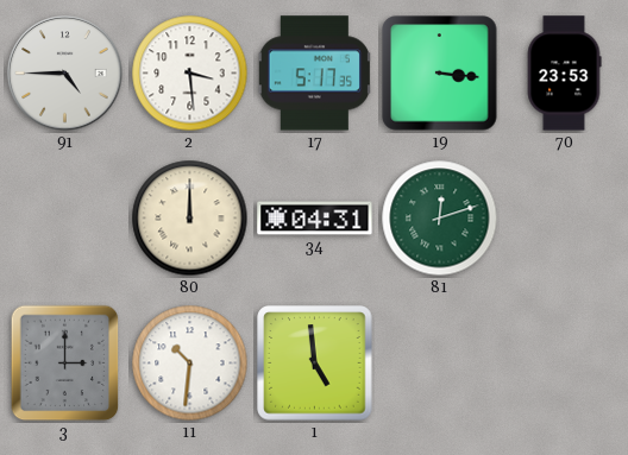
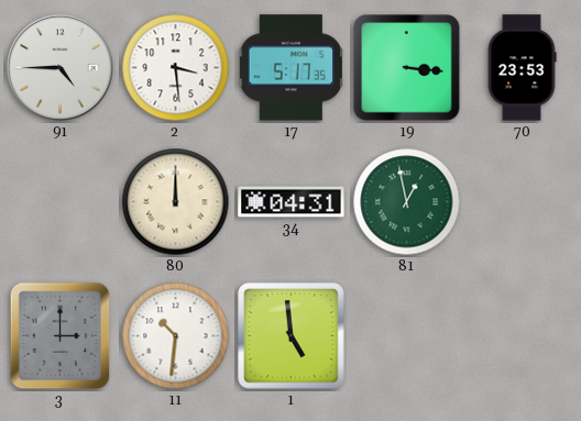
81: 12:12 -> 12:58 (407, 202)
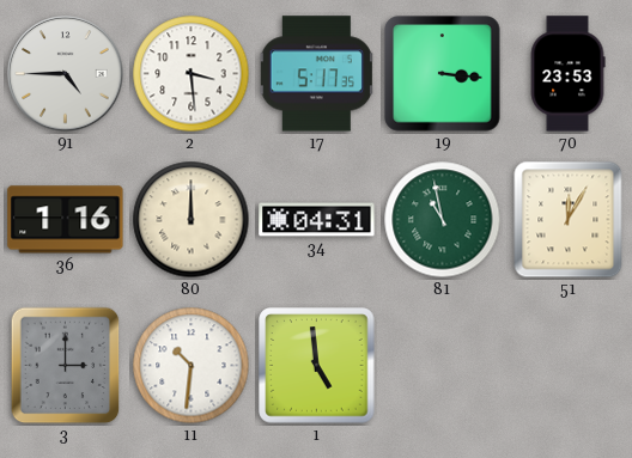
36: none -> 1:16 (66, 220)
81: 12:58 -> 10:58 (443, 220)
51: none -> 12:05 (569, 220)
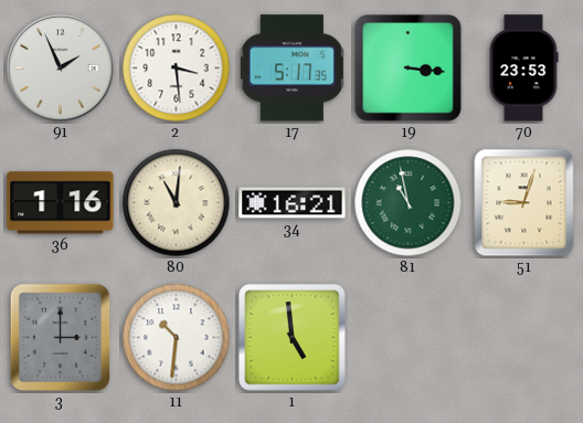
91: 4:45 -> 1:56 (61, 68)
80: 12:00 -> 11:01 (177, 203)
34: 04:31 -> 16:21 (293, 203)
51: 12:05 -> 9:03 (524, 203)
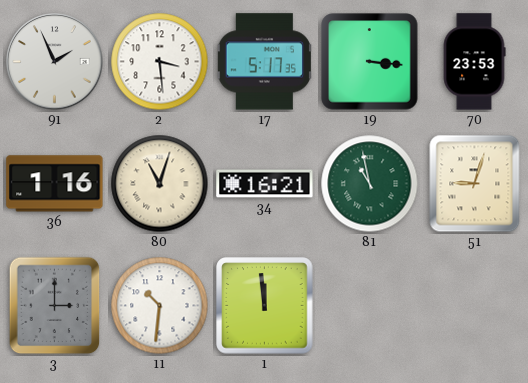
80: 11:01 -> 11:03 (160, 184)
1: 4:59 -> 11:59 (265, 306)
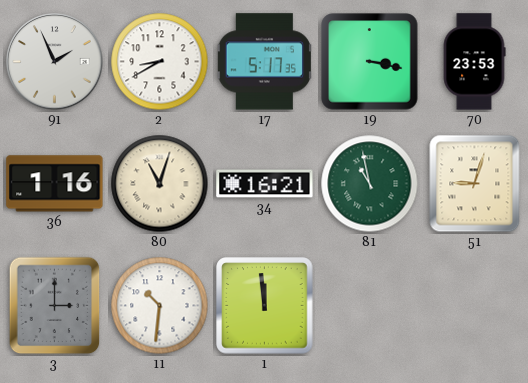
2: 3:29 -> 8:40 (160, 62)
19: 3:16 -> 3:17 (370, 62)
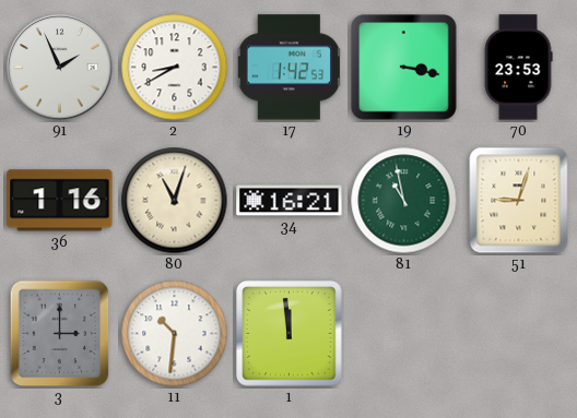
17: 5:17 -> 1:42 (288, 68)
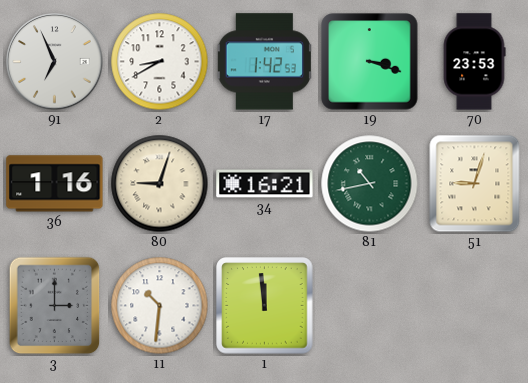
91: 1:56 -> 6:56 (55, 62)
19: 3:17 -> 3:18 (370, 62)
80: 11:03 -> 9:03 (160, 184)
81: 10:58 -> 10:43 (370, 184)
